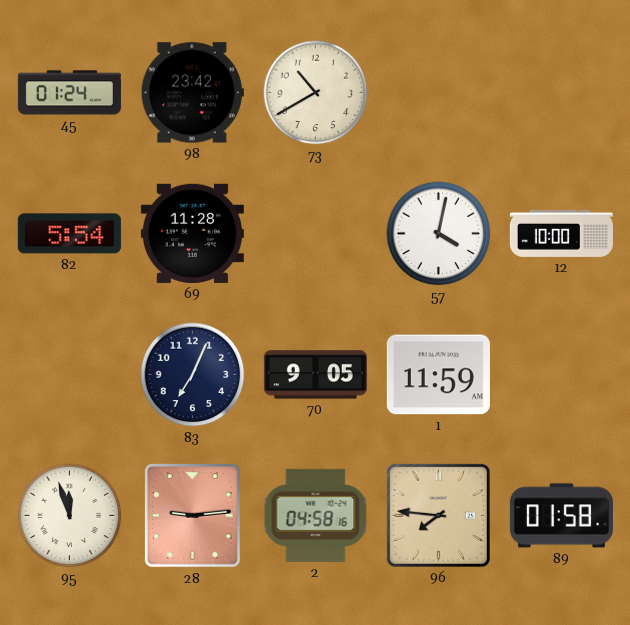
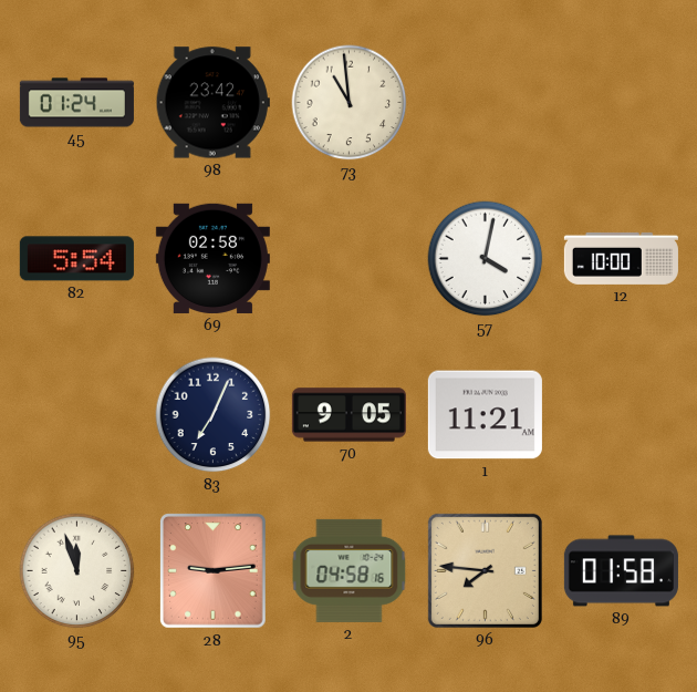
73: 10:40 -> 10:59 (350, 103)
69: 11:28 -> 02:58 (212, 258)
1: 11:59 -> 11:21 (485, 415)
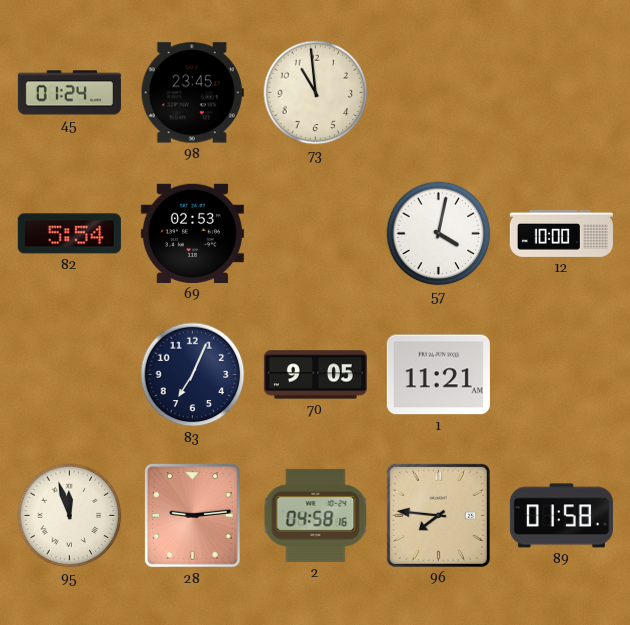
98: 23:42 -> 23:45 (192, 93)
69: 02:58 -> 02:53 (192, 233)
